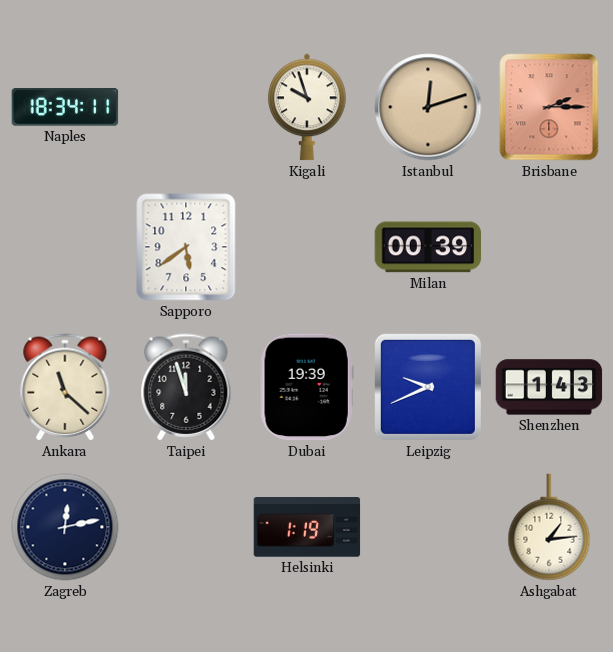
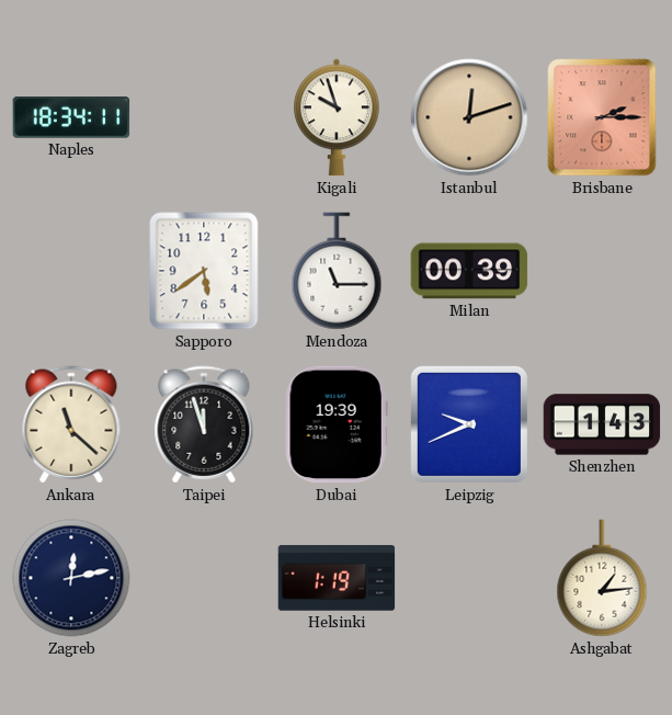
Mendoza: none -> 11:15 (337, 271)
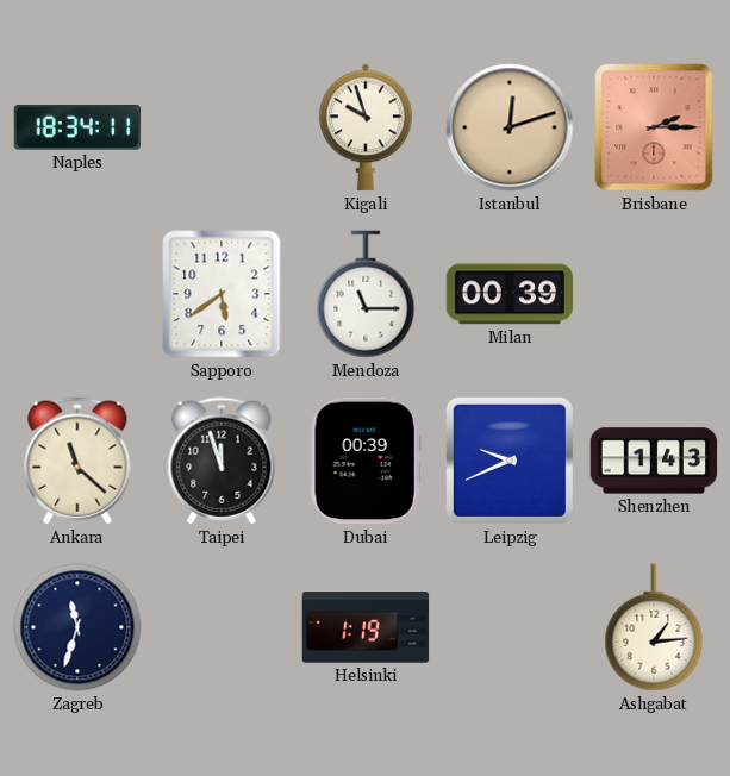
Dubai: 19:39 -> 00:39 (366, 461)
Zagreb: 12:13 -> 11:33 (77, 627)
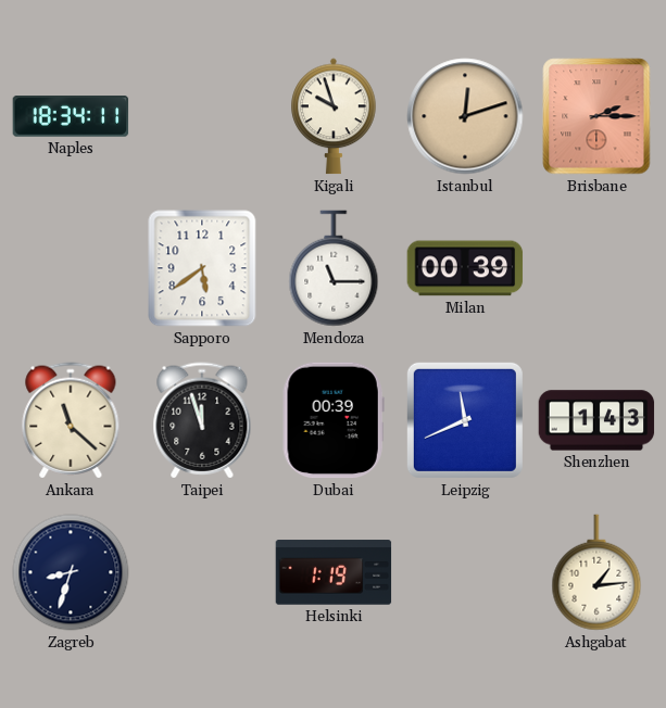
Leipzig: 9:41 -> 11:41 (465, 420)
Zagreb: 11:33 -> 8:33 (71, 572)
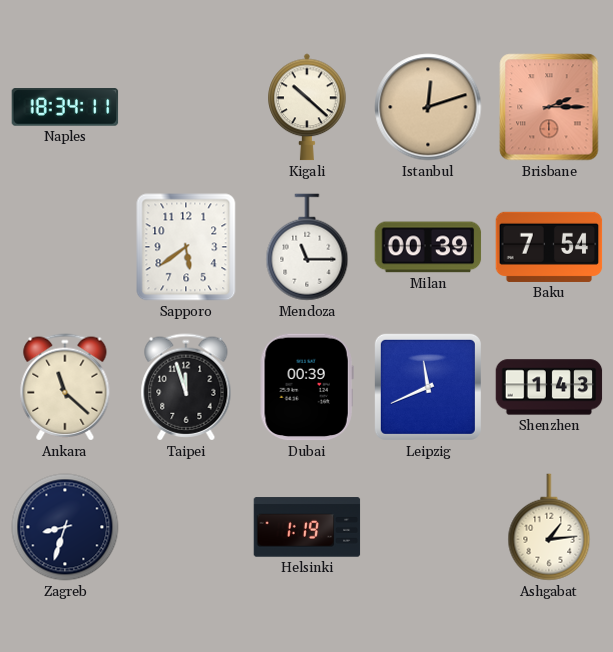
Kigali: 9:57 -> 10:22 (307, 107)
Baku: none -> 7:54 (549, 247)
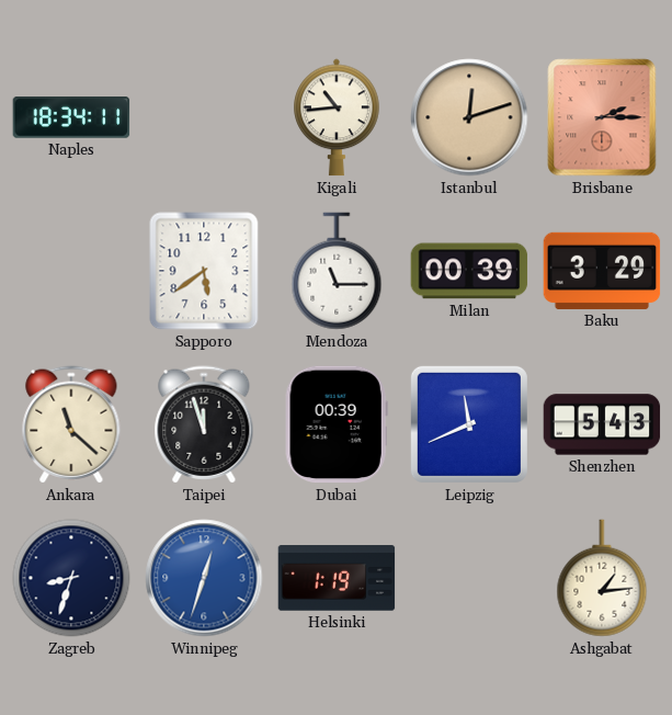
Kigali: 10:22 -> 10:44 (337, 117)
Baku: 7:54 -> 3:29 (602, 271)
Shenzhen: 1:43 -> 5:43 (602, 424)
Winnipeg: none -> 12:33 (204, 578)
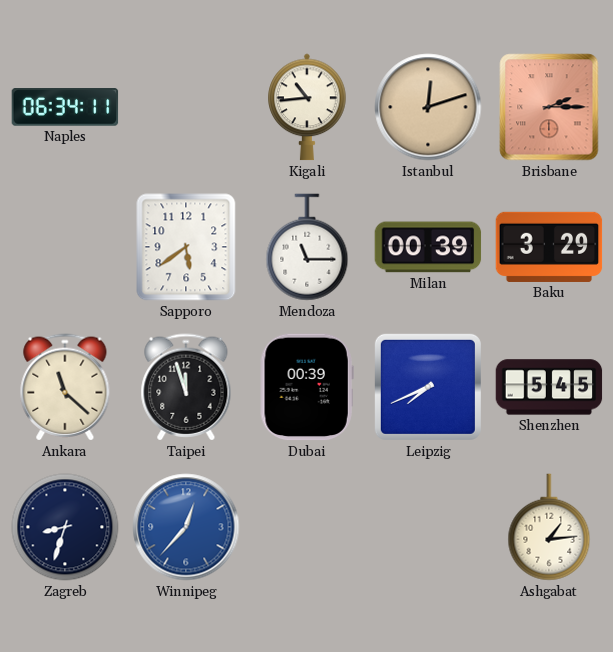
Naples: 18:34 -> 06:34 (65, 107)
Leipzig: 11:41 -> 7:41 (428, 387)
Shenzhen: 5:43 -> 5:45 (549, 387)
Winnipeg: 12:33 -> 12:37 (186, 527)
Helsinki: 1:19 -> none (337, 578)
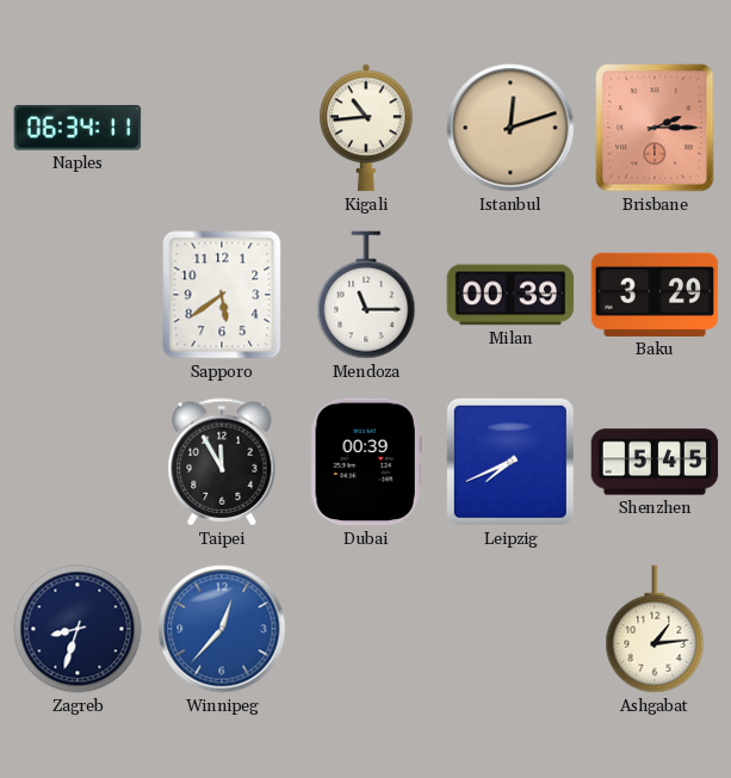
Ankara: 11:22 -> none (65, 387)
Taipei: 11:57 -> 11:55 (222, 462)
